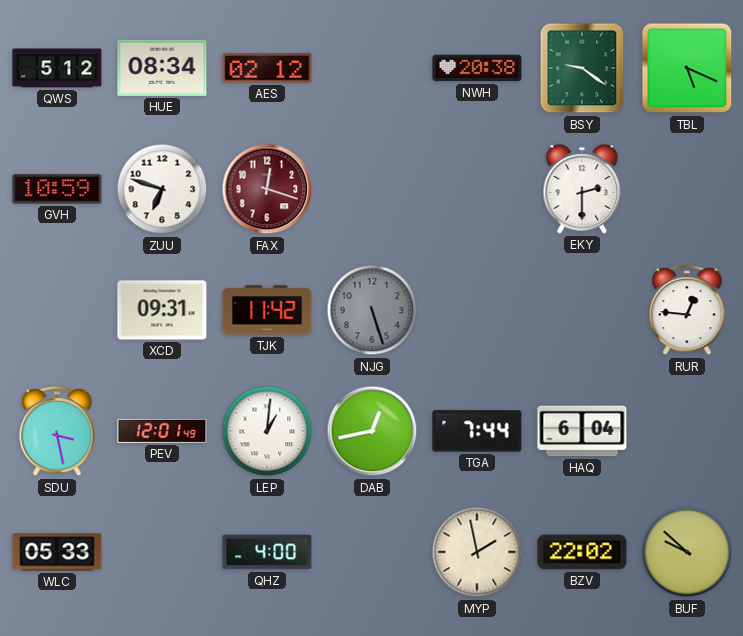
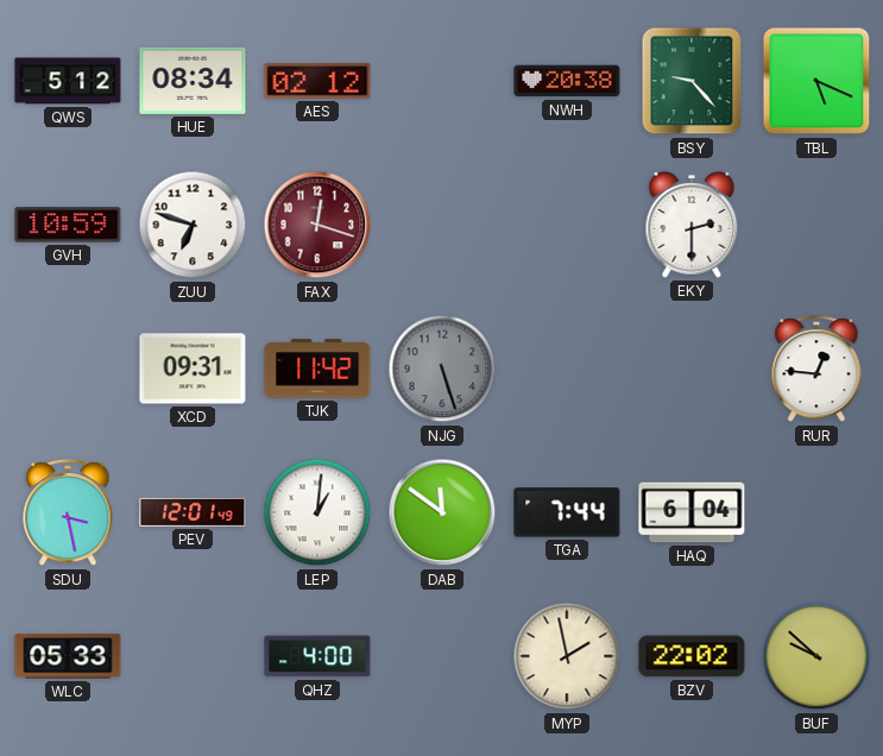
BSY: 9:21 -> 9:23 (692, 81)
DAB: 12:43 -> 11:51 (442, 512)
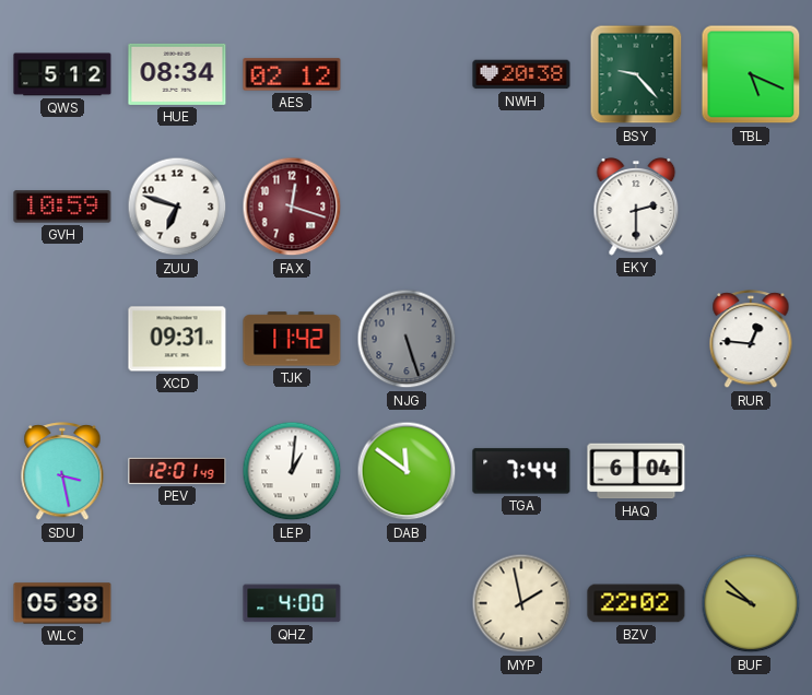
WLC: 05:33 -> 05:38 (62, 603)
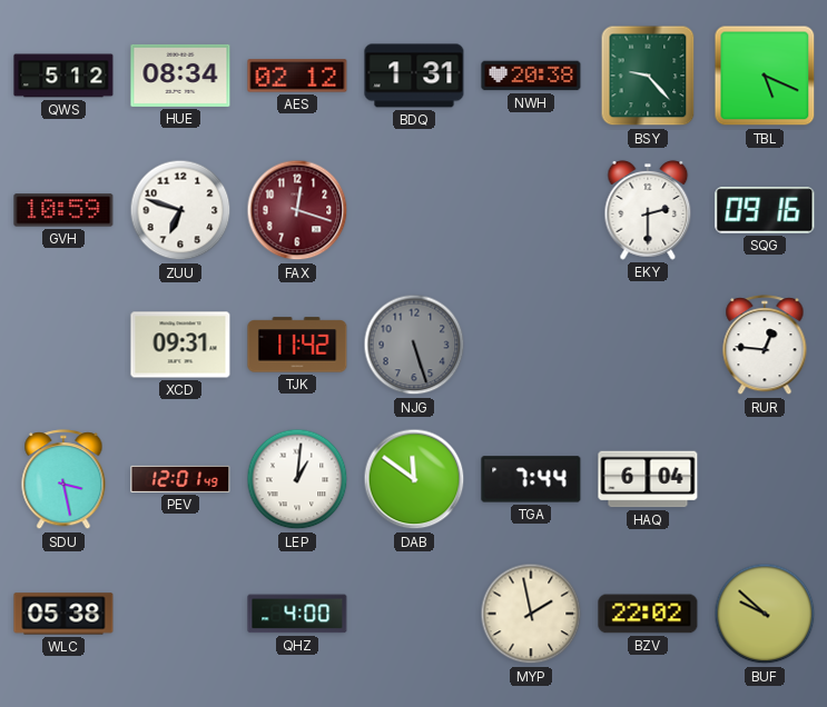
BDQ: none -> 1:31 (414, 76)
SQG: none -> 09:16 (765, 210)
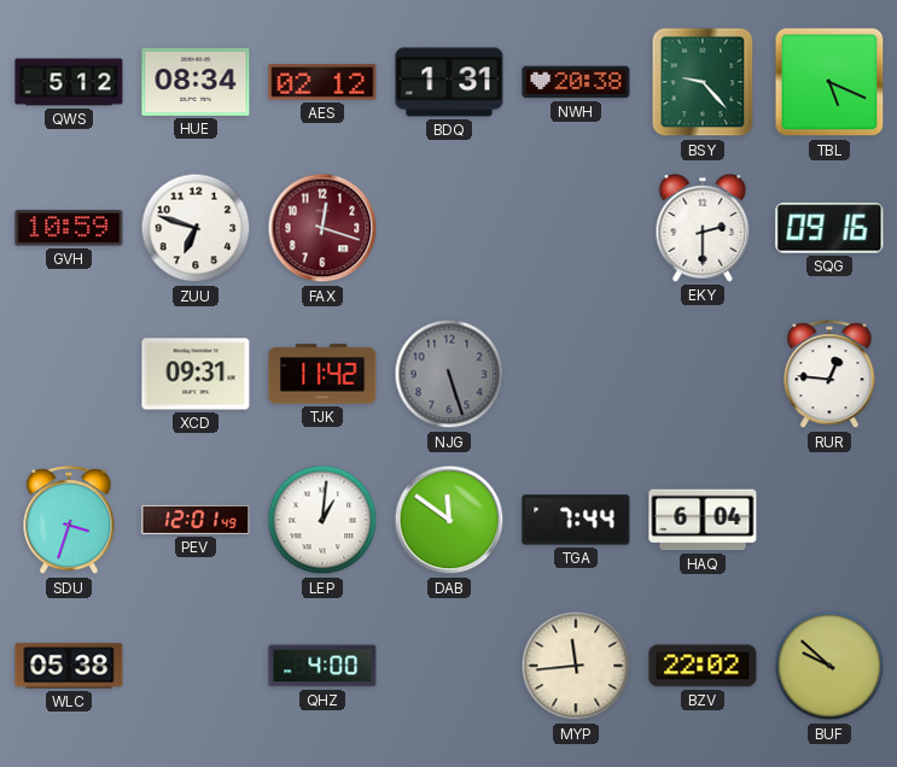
SDU: 3:28 -> 3:33 (69, 521)
MYP: 1:58 -> 11:44 (576, 666)
